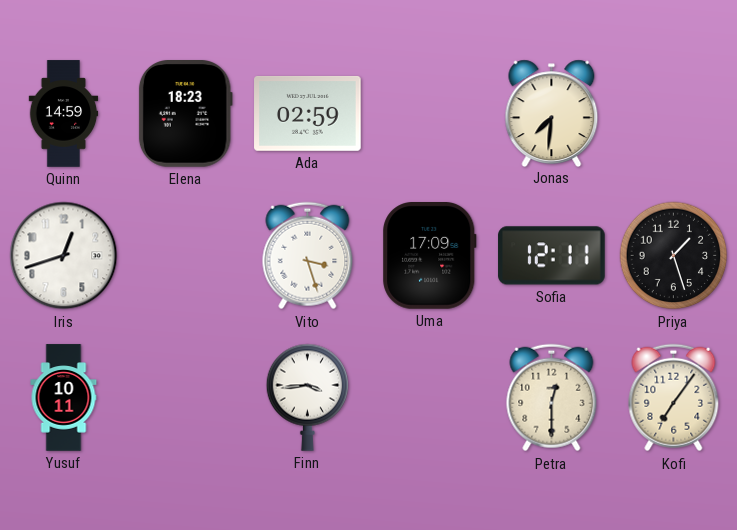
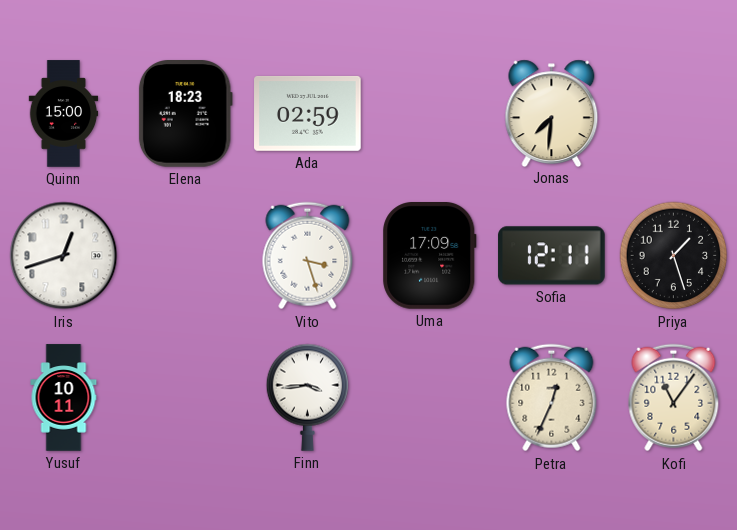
Quinn: 14:59 -> 15:00 (64, 114)
Petra: 12:30 -> 12:34 (552, 398)
Kofi: 7:06 -> 11:06 (674, 398)
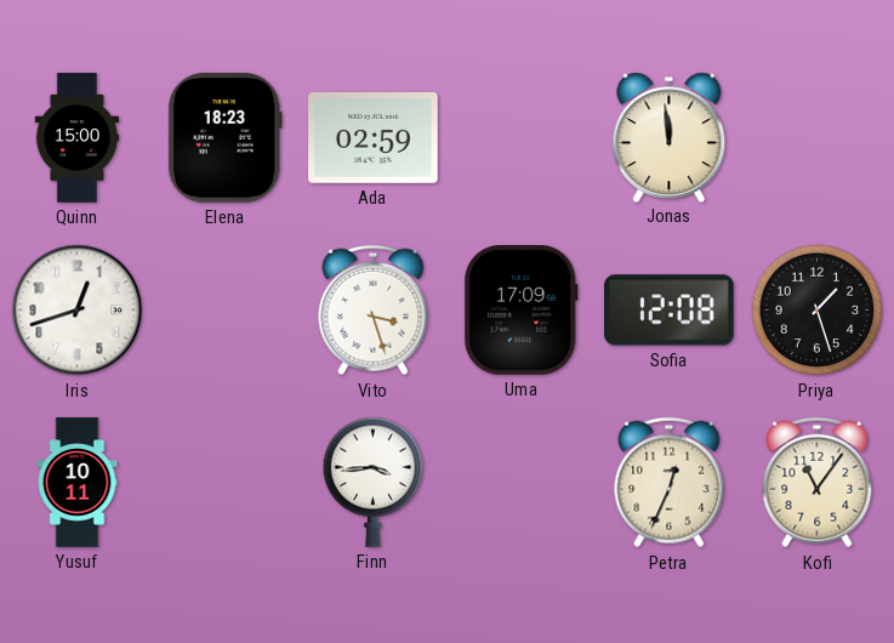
Jonas: 7:31 -> 11:59 (670, 137)
Sofia: 12:11 -> 12:08 (670, 311)
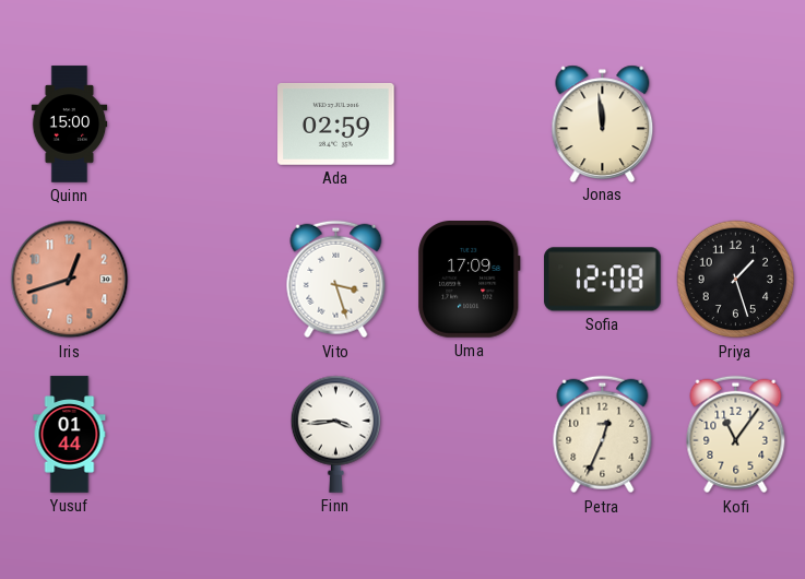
Elena: 18:23 -> none (224, 138)
Iris dial: white -> salmon (70, 280)
Yusuf: 10:11 -> 01:44 (70, 435)
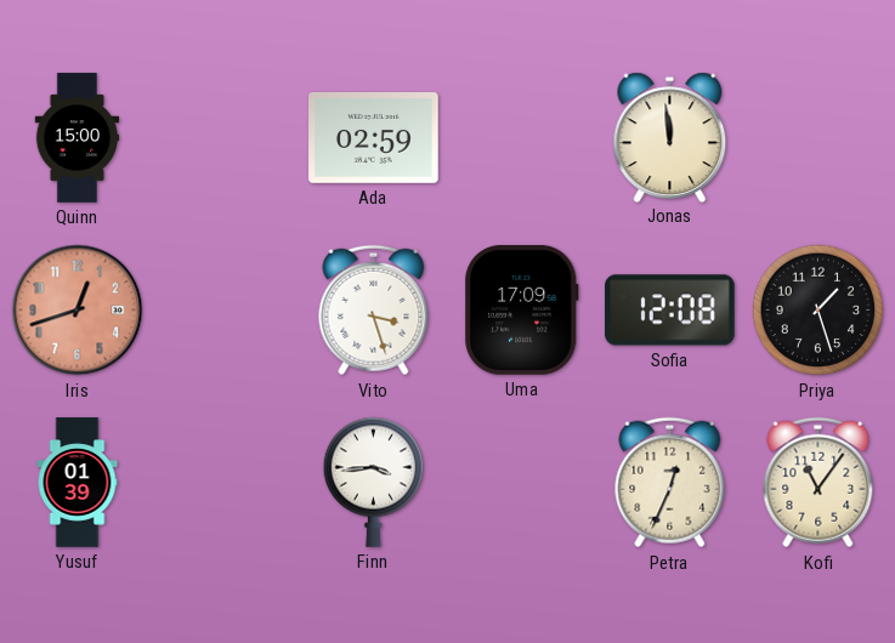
Yusuf: 01:44 -> 01:39 (78, 483)
